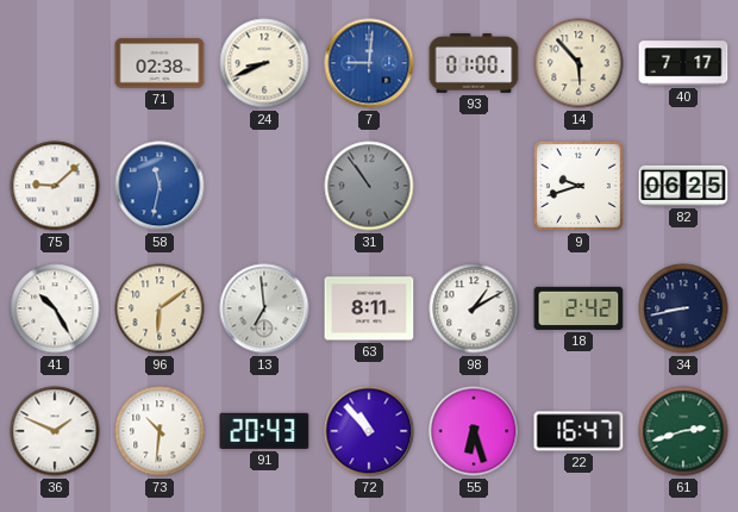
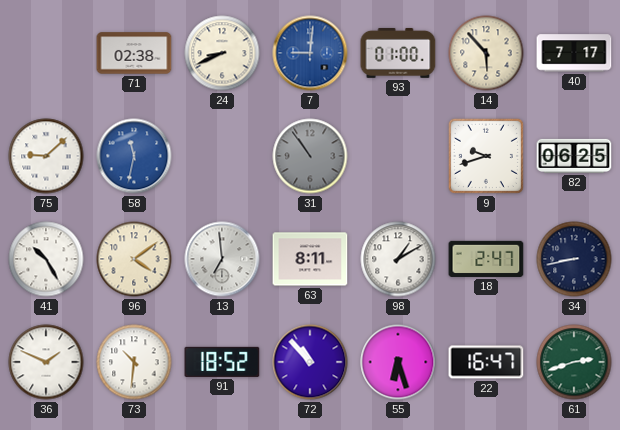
96: 6:09 -> 4:09 (134, 259)
18: 2:42 -> 2:47 (486, 259)
91: 20:43 -> 18:52 (222, 362)
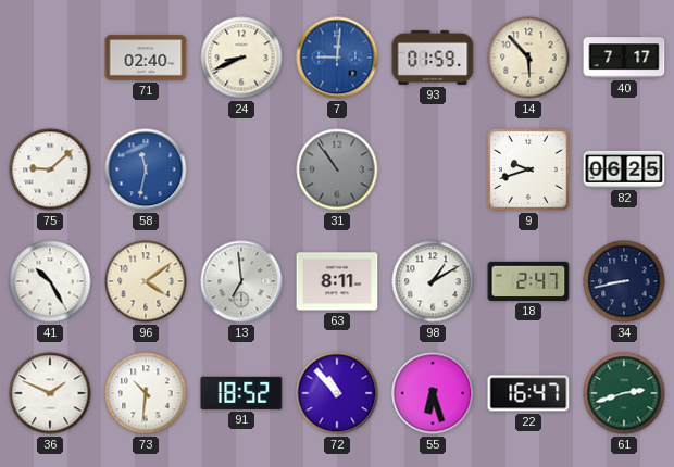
71: 02:38 -> 02:40 (146, 58)
93: 01:00 -> 01:59 (433, 58)
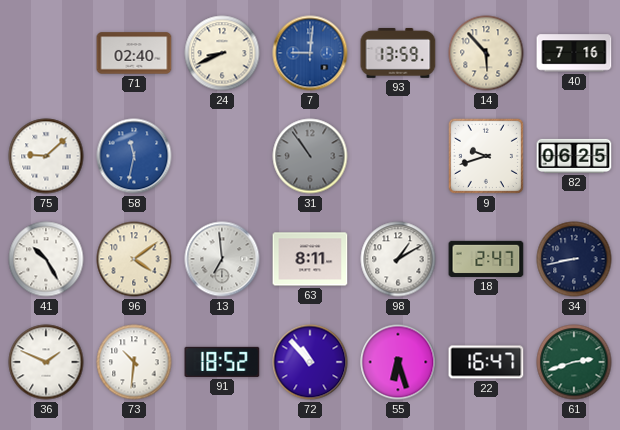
93: 01:59 -> 13:59 (398, 53)
40: 7:17 -> 7:16 (574, 53)
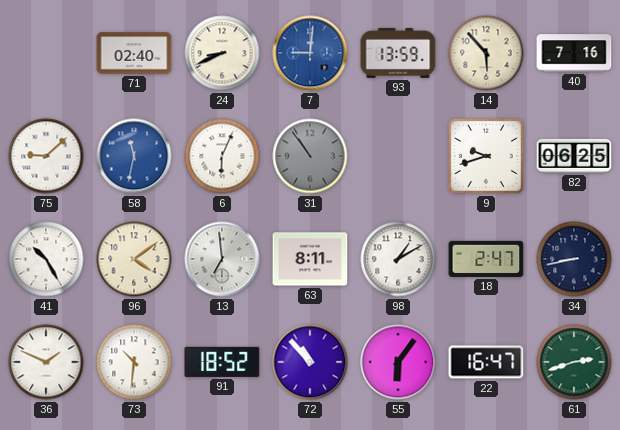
6: none -> 6:04 (222, 156)
55: 6:27 -> 6:06 (398, 362)
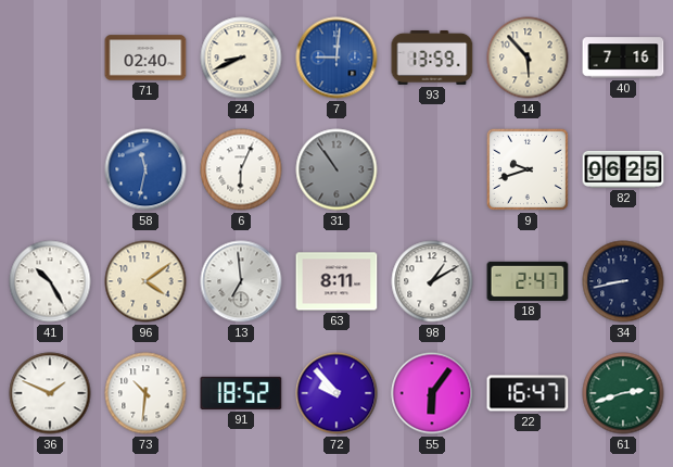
75: 9:08 -> none (46, 156)
72: 10:53 -> 9:53 (336, 393)
